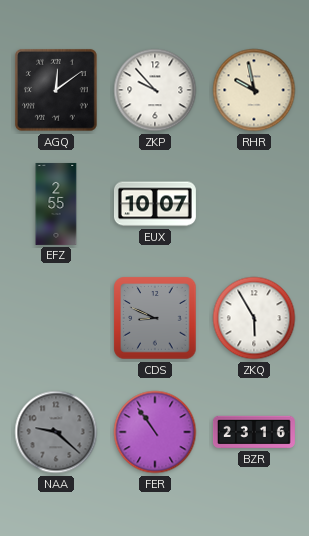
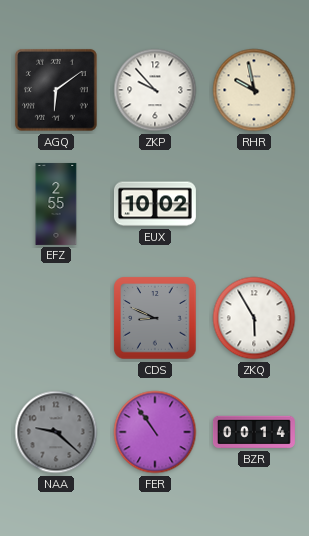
AGQ: 12:09 -> 6:09 (56, 90)
EUX: 10:07 -> 10:02 (155, 204)
BZR: 23:16 -> 00:14 (254, 432)
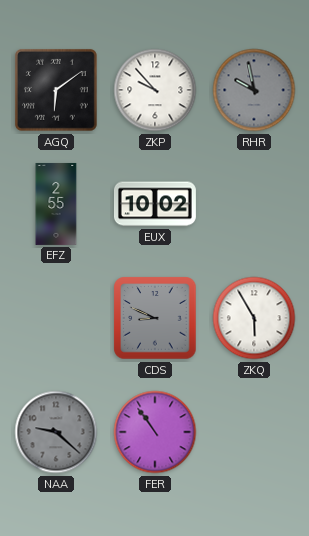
RHR dial: cream -> grey (254, 90)
BZR: 00:14 -> none (254, 432)
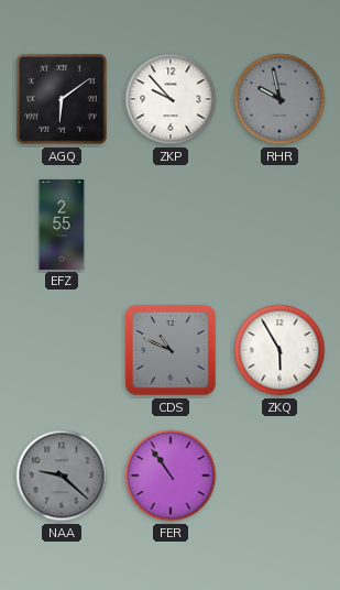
EUX: 10:02 -> none (155, 204)
CDS: 8:49 -> 10:49 (171, 350)
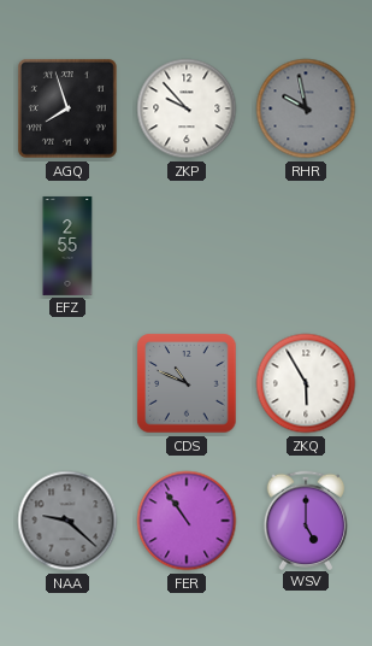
AGQ: 6:09 -> 7:57 (67, 108)
WSV: none -> 5:00 (305, 519)
